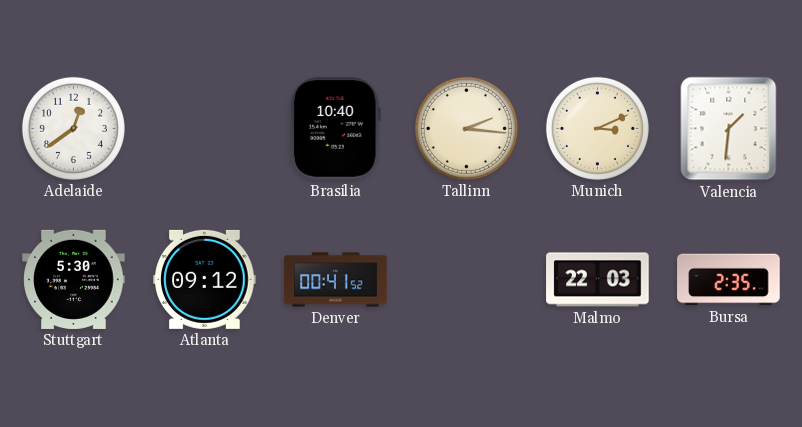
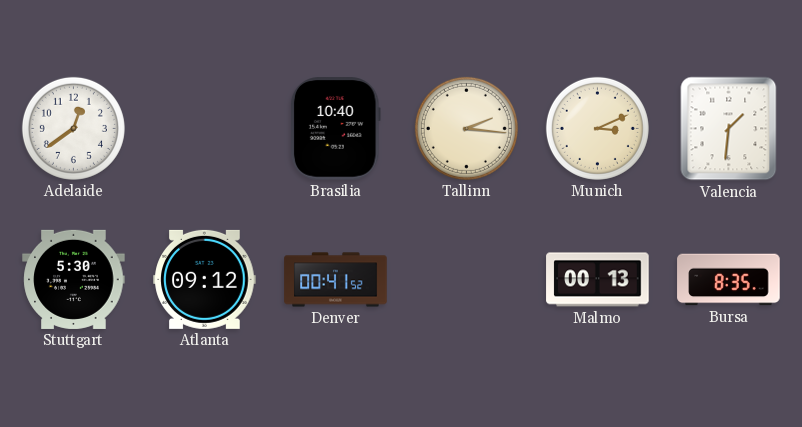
Malmo: 22:03 -> 00:13 (598, 280)
Bursa: 2:35 -> 8:35 (729, 280)
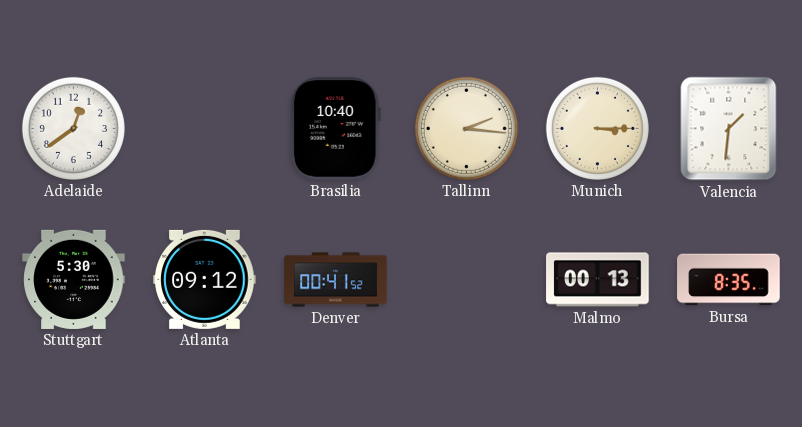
Munich: 3:11 -> 3:15 (597, 128)
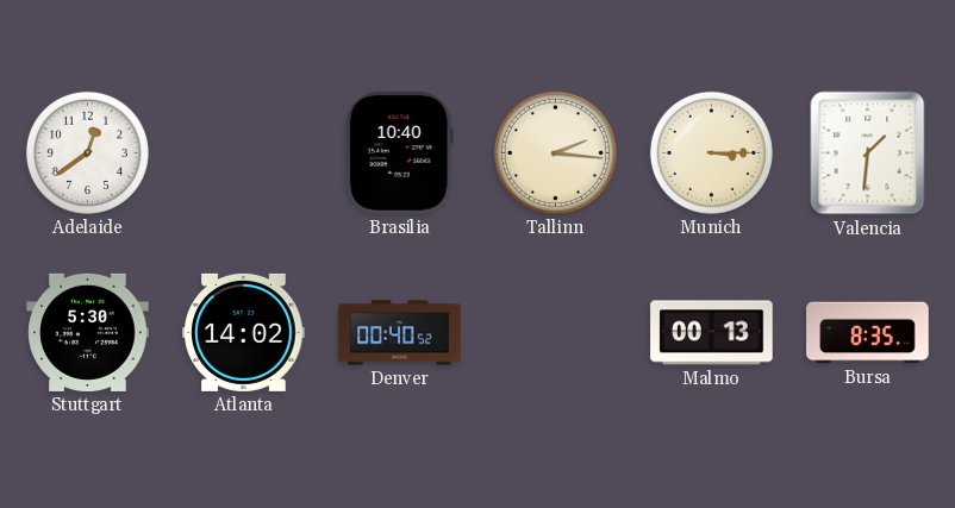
Atlanta: 09:12 -> 14:02 (244, 332)
Denver: 00:41 -> 00:40 (400, 333)
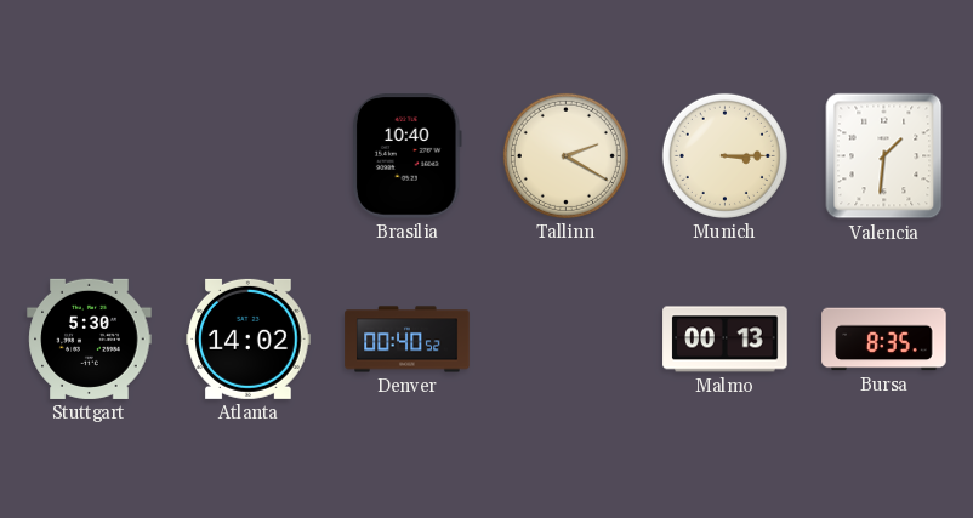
Adelaide: 12:39 -> none (87, 152)
Tallinn: 2:16 -> 2:20 (565, 155)
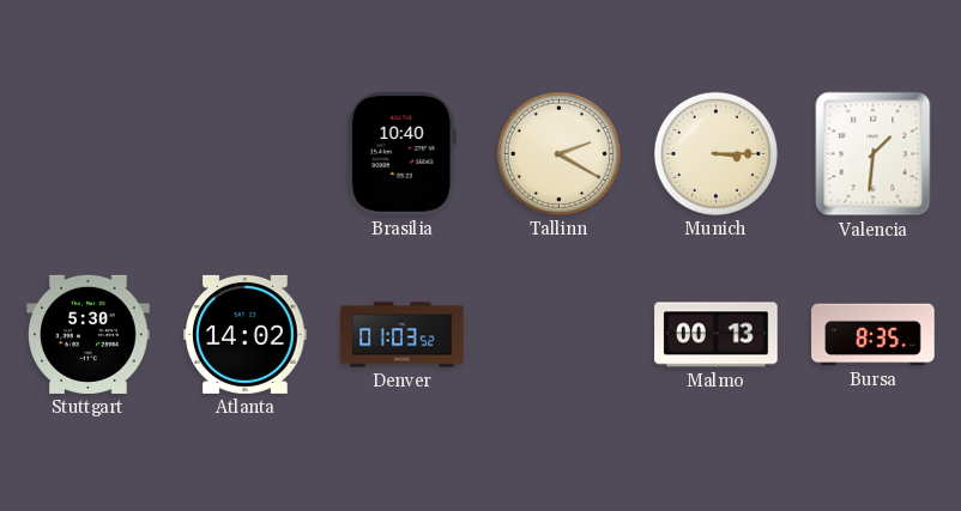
Denver: 00:40 -> 01:03 (403, 335)
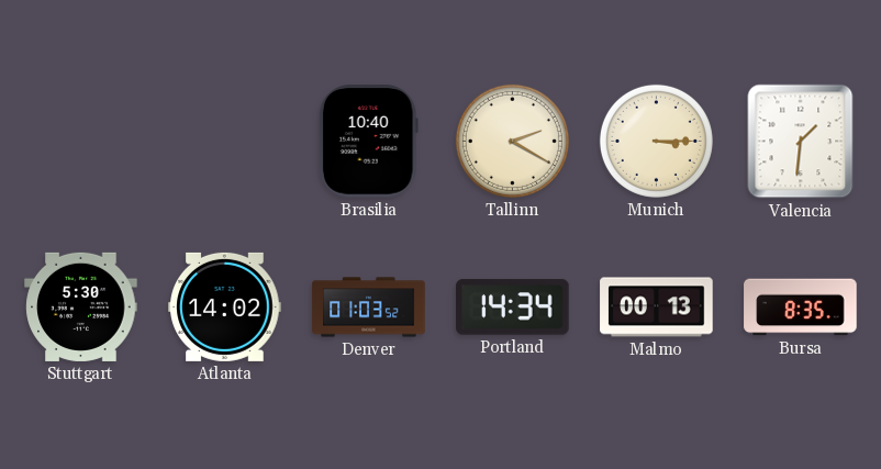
Portland: none -> 14:34 (513, 308)
